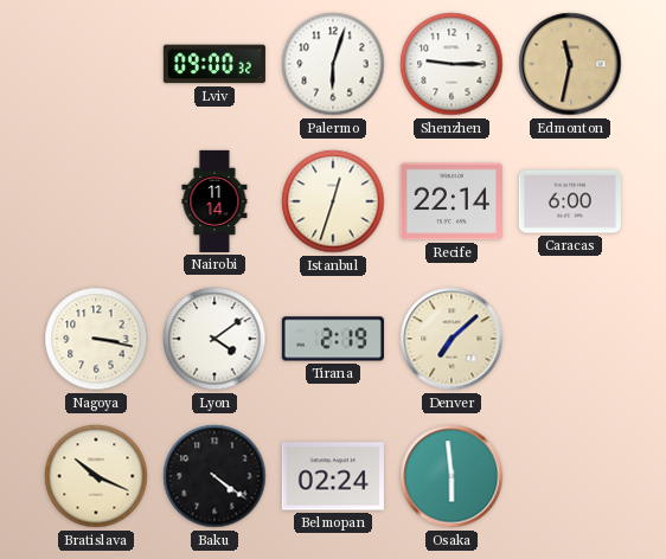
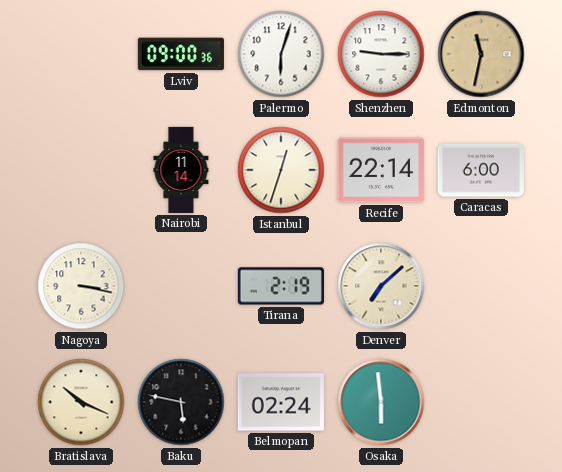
Lviv: 09:00:32 -> 09:00:36 (181, 54)
Lyon: 4:09 -> none (214, 339)
Baku: 4:21 -> 5:47 (181, 402)
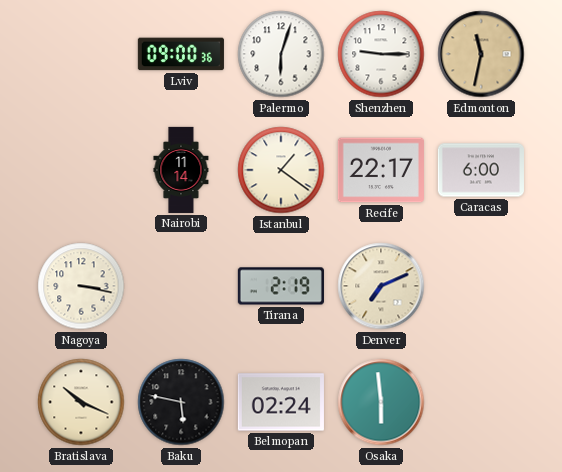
Istanbul: 12:33 -> 1:21 (281, 170)
Recife: 22:14 -> 22:17 (381, 170)
Denver: 7:08 -> 7:11 (381, 286)
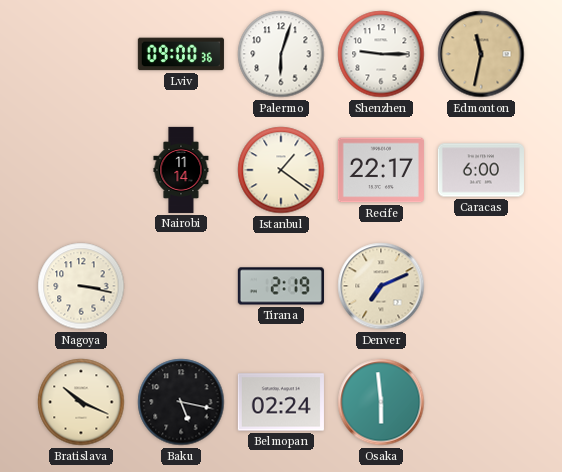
Baku: 5:47 -> 5:17 (181, 402)
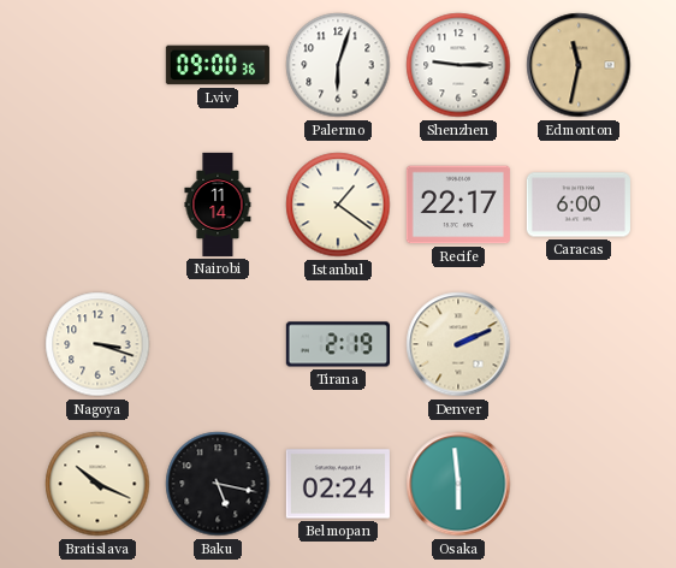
Nagoya: 3:17 -> 3:18 (97, 344)
Denver: 7:11 -> 2:11 (458, 344)
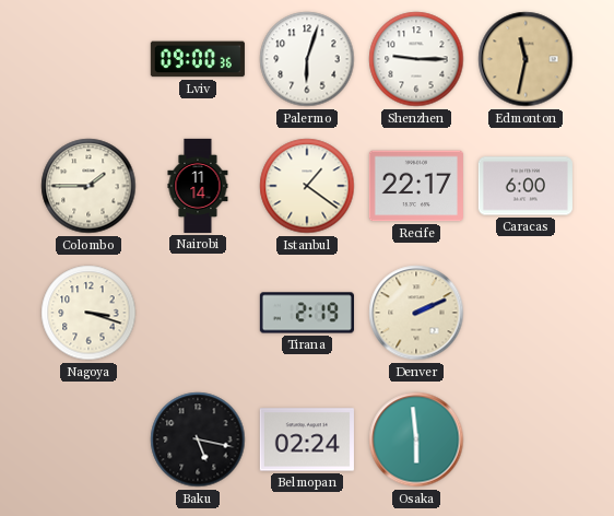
Colombo: none -> 1:45 (88, 186)
Bratislava: 10:19 -> none (97, 484)
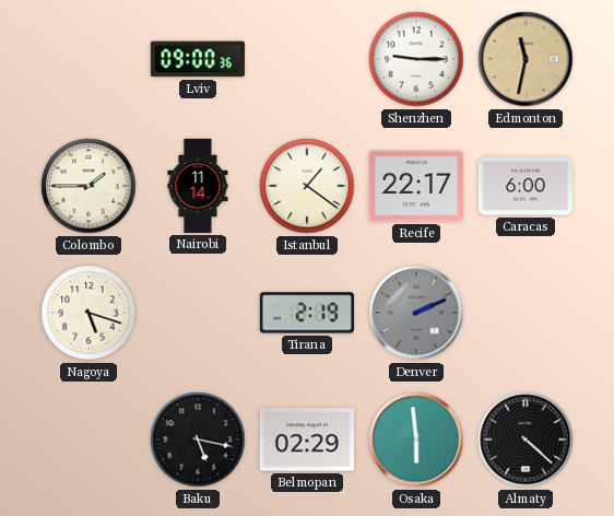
Palermo: 6:03 -> none (307, 59)
Nagoya: 3:18 -> 5:18 (88, 313)
Denver dial: cream -> grey (416, 313)
Belmopan: 02:24 -> 02:29 (307, 439)
Almaty: none -> 4:22 (526, 439)
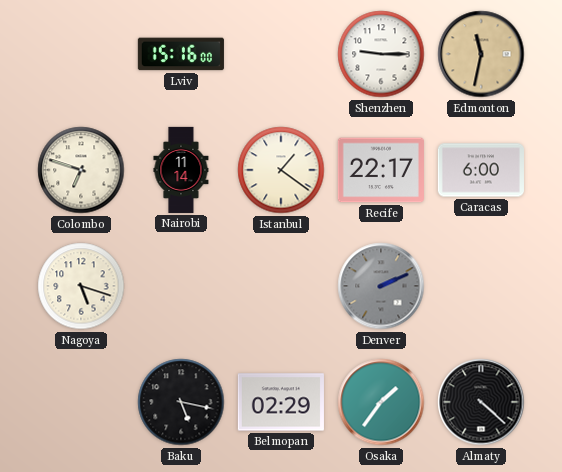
Lviv: 09:00 -> 15:16 (181, 54)
Colombo: 1:45 -> 6:48 (81, 170)
Tirana: 2:19 -> none (307, 313)
Osaka: 5:59 -> 1:36 (381, 402)
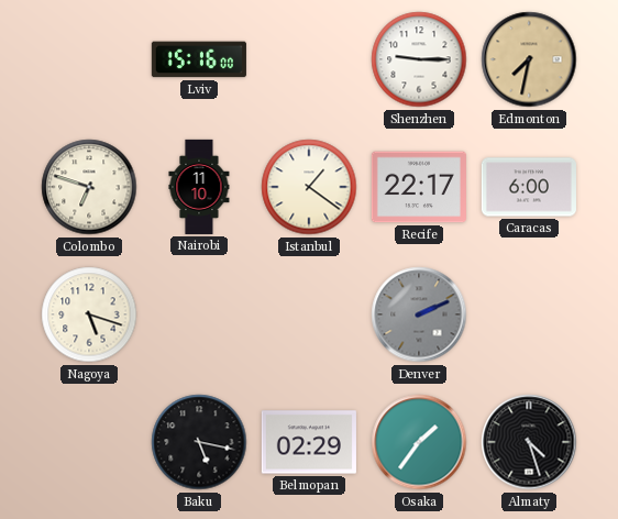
Edmonton: 11:32 -> 7:32 (529, 59)
Nairobi: 11:14 -> 11:10 (199, 187)
Almaty: 4:22 -> 4:27 (529, 442)
